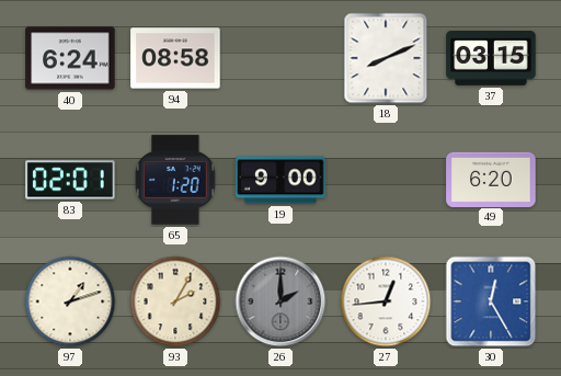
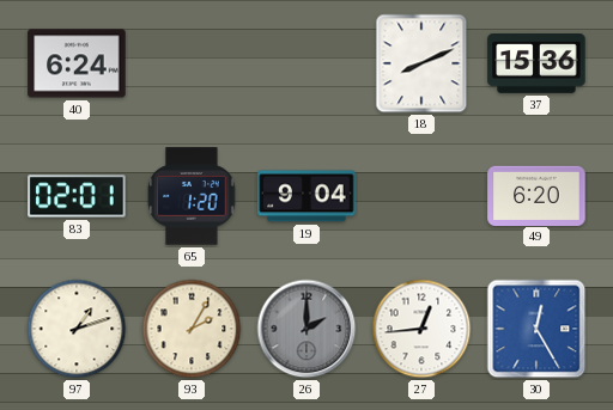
94: 08:58 -> none (175, 58)
37: 03:15 -> 15:36 (536, 65)
19: 9:00 -> 9:04 (306, 196)
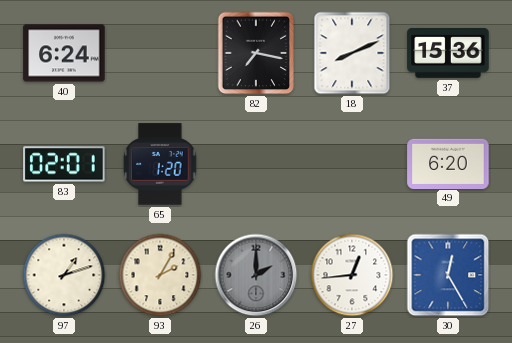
82: none -> 7:17 (256, 53)
19: 9:04 -> none (306, 196)
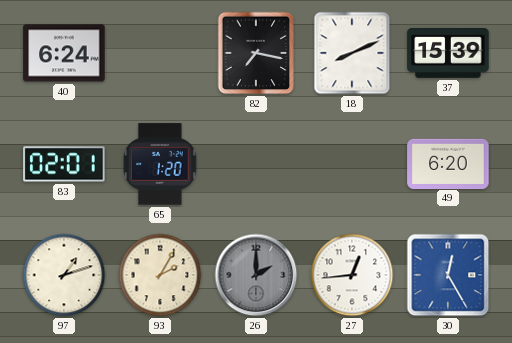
37: 15:36 -> 15:39 (448, 54)
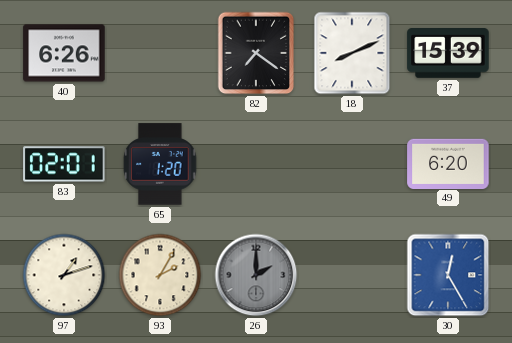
40: 6:24 -> 6:26 (64, 53)
82: 7:17 -> 7:21 (256, 53)
27: 12:44 -> none (352, 275)
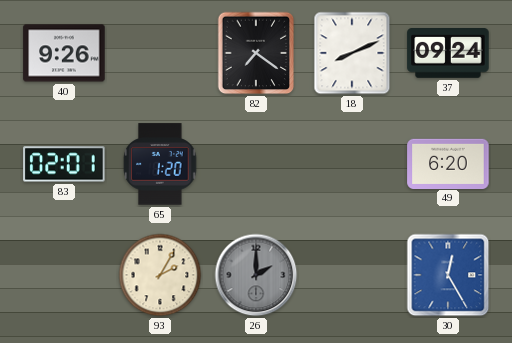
40: 6:26 -> 9:26 (64, 53)
37: 15:39 -> 09:24 (448, 54)
97: 1:12 -> none (64, 275)
